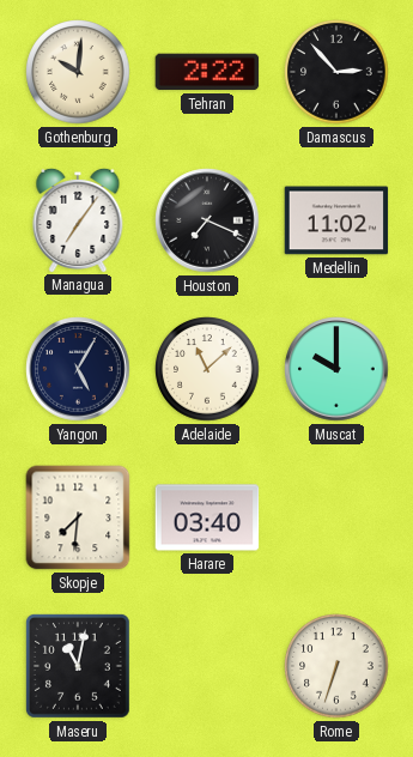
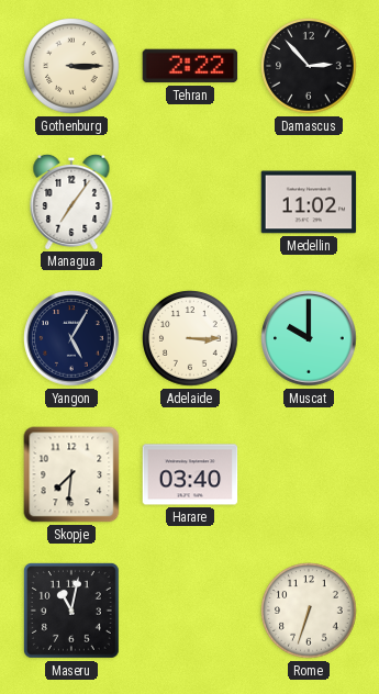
Gothenburg: 10:01 -> 3:15 (71, 66)
Houston: 7:19 -> none (207, 220)
Adelaide: 11:08 -> 3:15 (190, 338)
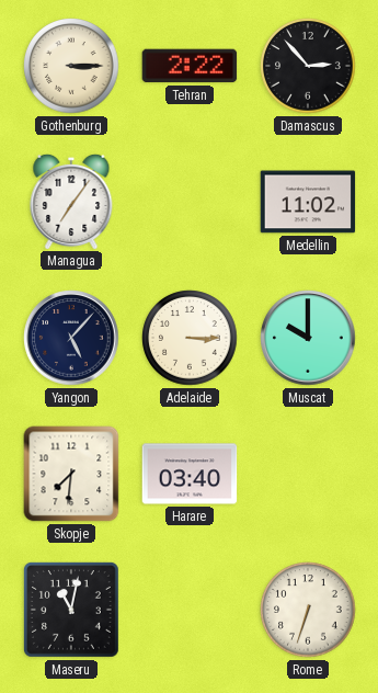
Yangon: 5:05 -> 5:07 (71, 338)
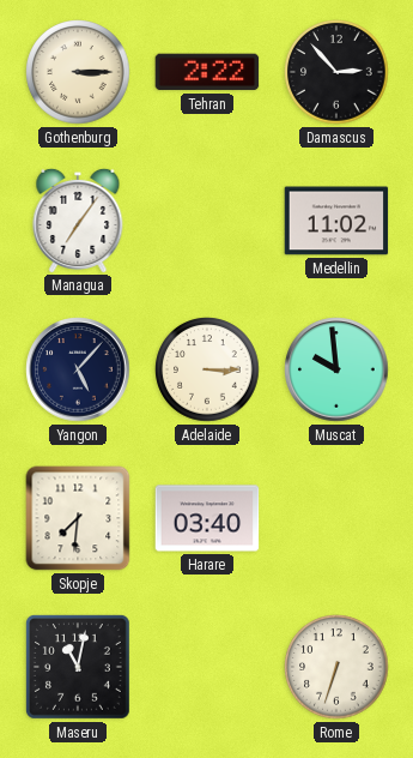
Muscat: 10:00 -> 9:59 (336, 369)
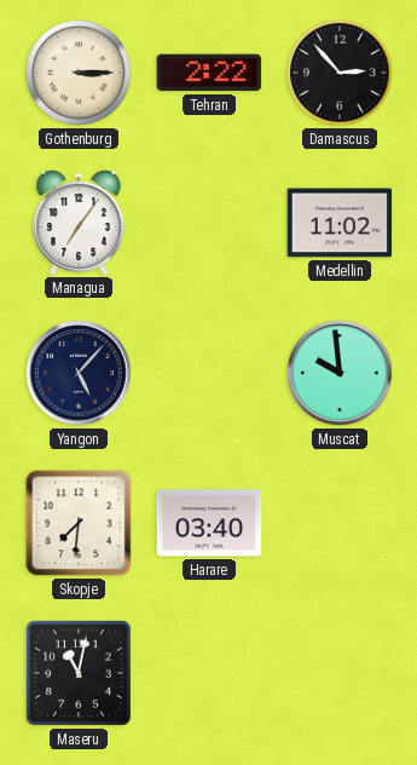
Adelaide: 3:15 -> none (207, 369)
Rome: 6:33 -> none (336, 667)
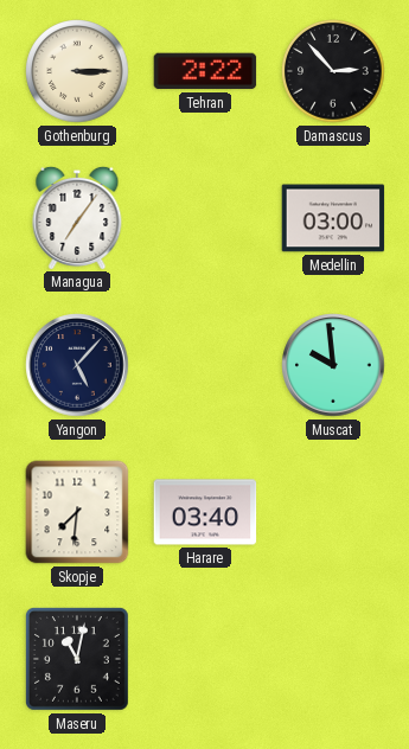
Medellin: 11:02 -> 03:00 (333, 218)
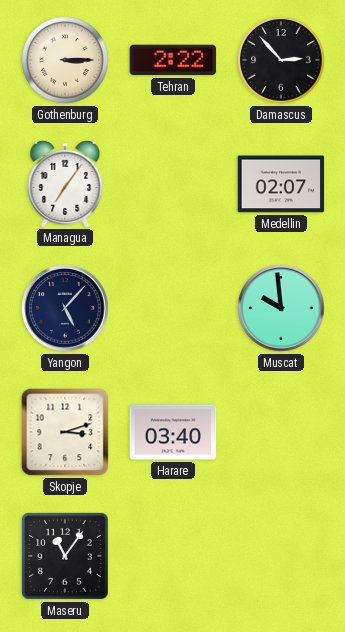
Medellin: 03:00 -> 02:07 (281, 184)
Skopje: 7:31 -> 3:12 (65, 432)
Maseru: 11:02 -> 11:06 (65, 556)
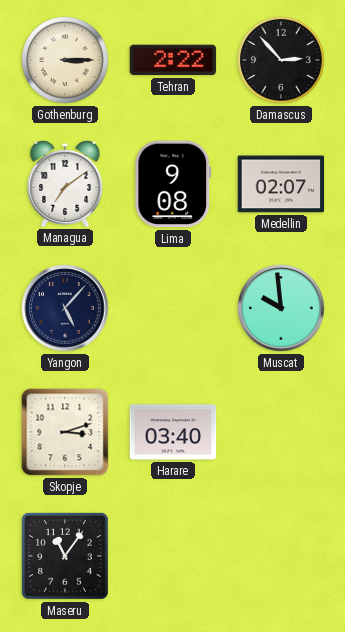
Managua: 7:06 -> 7:09 (65, 183)
Lima: none -> 9:08 (173, 184)
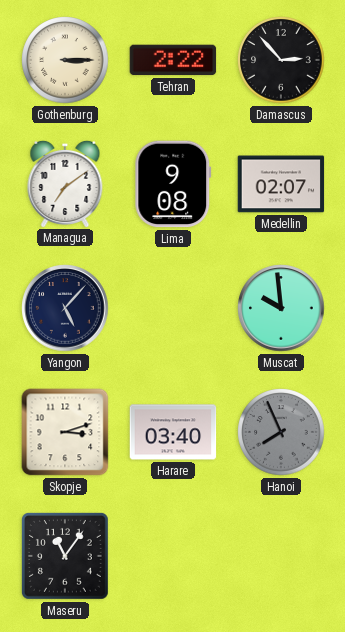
Hanoi: none -> 7:56 (281, 432)
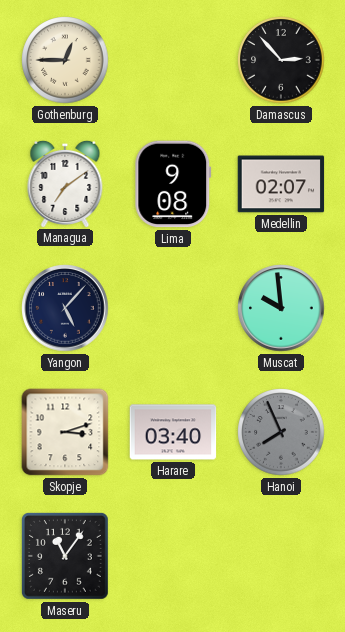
Gothenburg: 3:15 -> 12:45 (65, 60)
Tehran: 2:22 -> none (173, 60)
